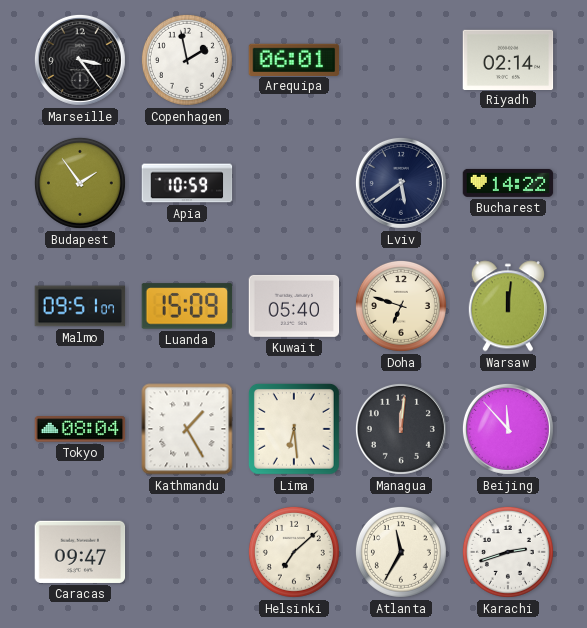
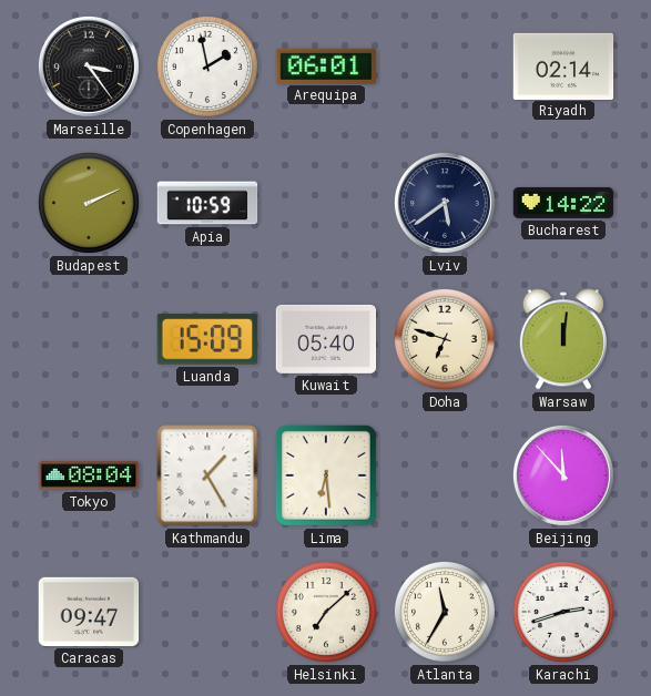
Budapest: 1:54 -> 2:11 (89, 203)
Malmo: 09:51 -> none (80, 306)
Managua: 12:01 -> none (401, 429)
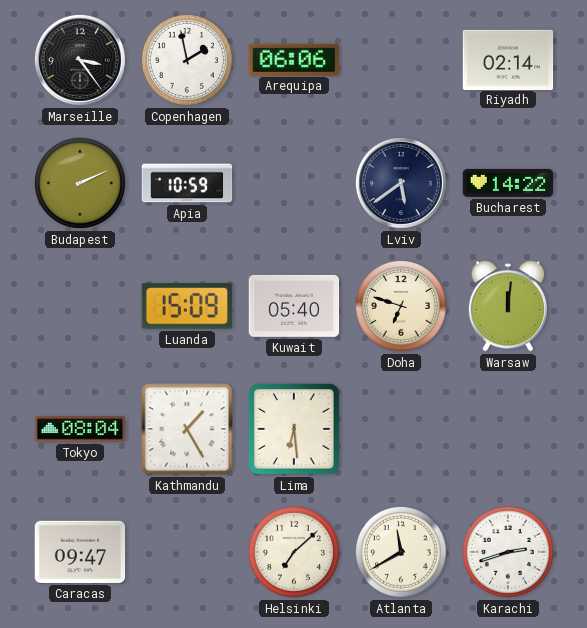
Arequipa: 06:01 -> 06:06 (294, 59)
Beijing: 11:53 -> none (563, 475)
Atlanta: 11:35 -> 11:40 (401, 552)
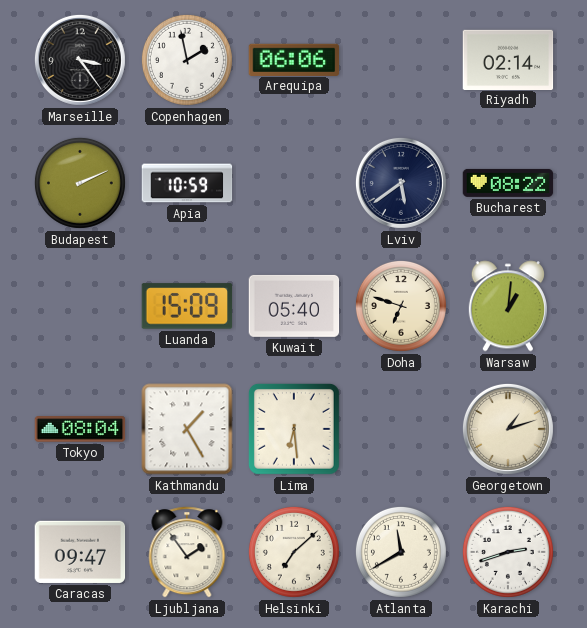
Bucharest: 14:22 -> 08:22 (508, 183)
Warsaw: 12:01 -> 1:01 (508, 306)
Georgetown: none -> 1:12 (508, 429)
Ljubljana: none -> 1:54 (187, 552)
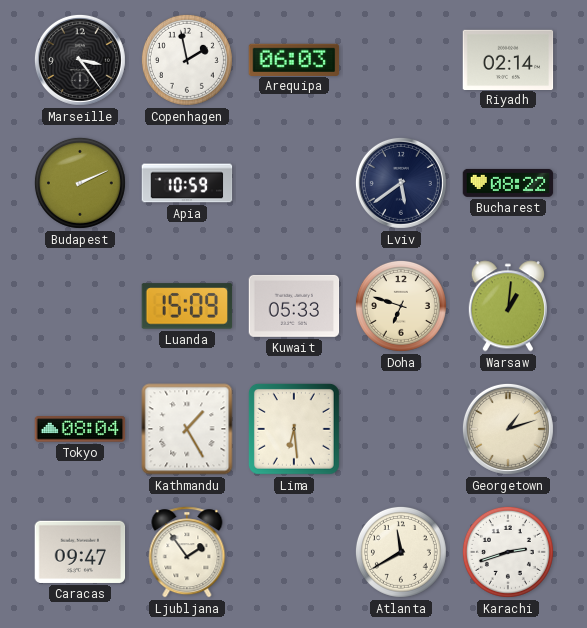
Arequipa: 06:06 -> 06:03 (294, 59)
Kuwait: 05:40 -> 05:33 (294, 306)
Helsinki: 7:08 -> none (294, 552)
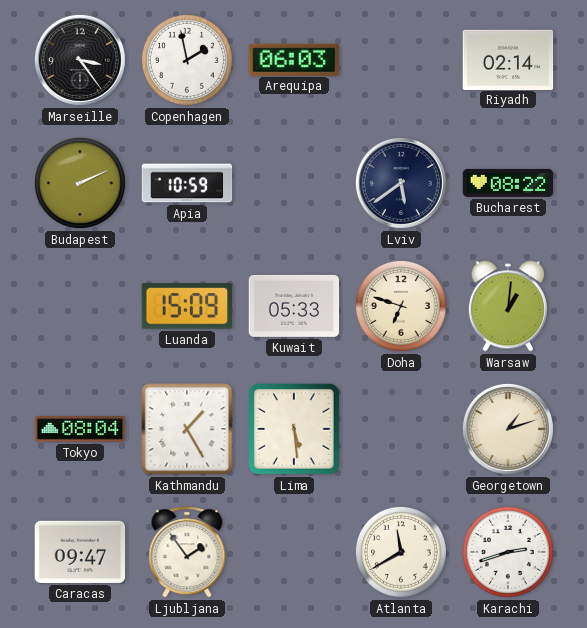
Lima: 6:29 -> 5:29 (294, 429)
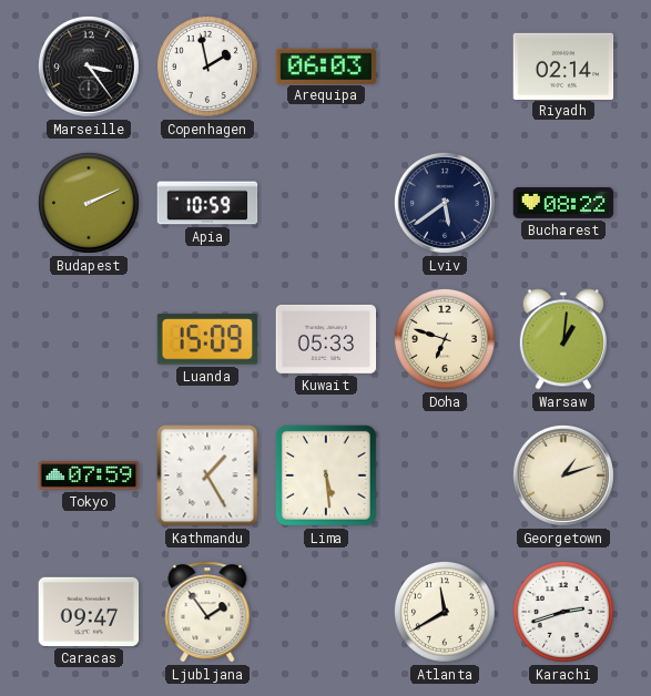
Tokyo: 08:04 -> 07:59 (89, 475)
